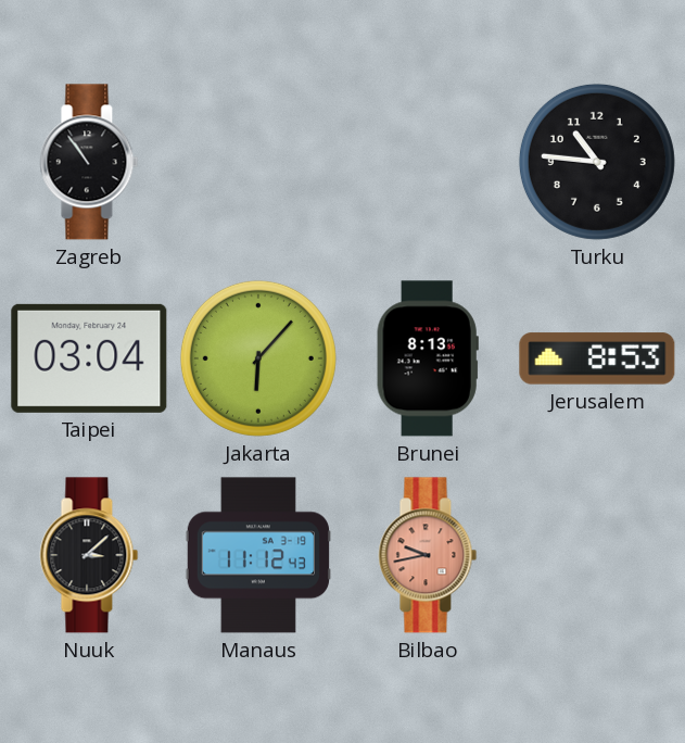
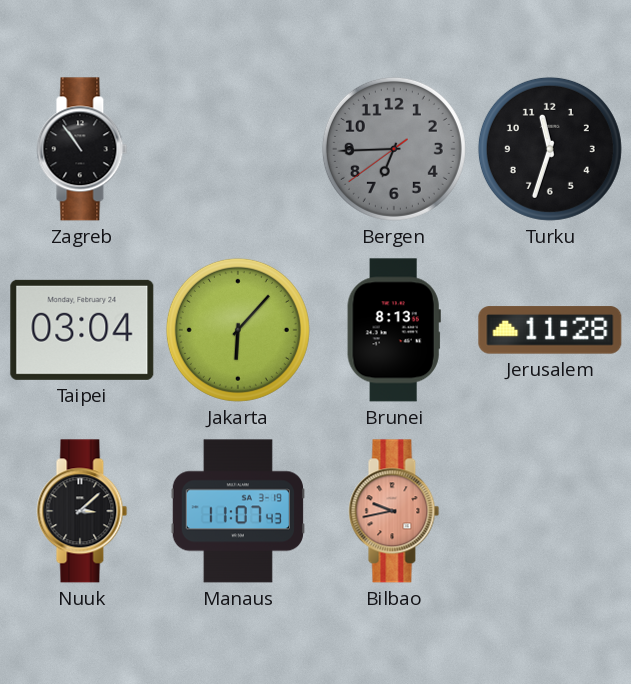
Bergen: none -> 6:44 (394, 149)
Turku: 10:46 -> 11:33 (550, 149)
Jerusalem: 8:53 -> 11:28 (550, 330)
Manaus: 11:12 -> 11:07 (237, 511)
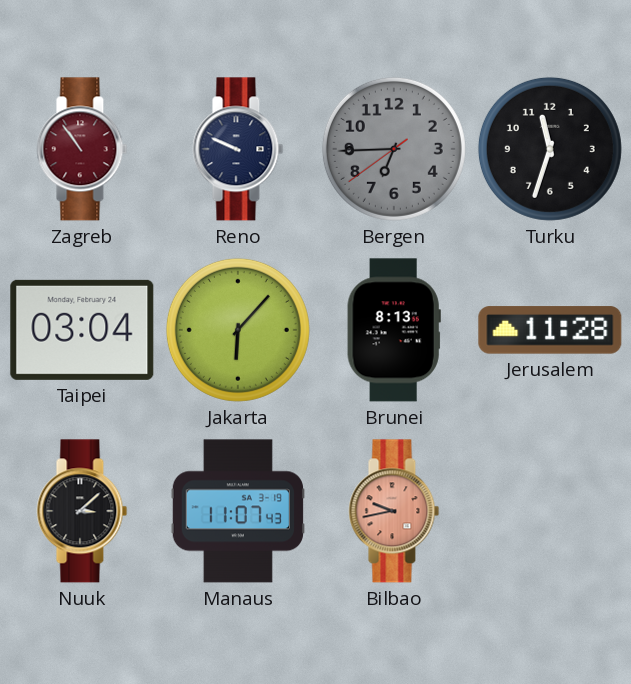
Zagreb dial: black -> burgundy (82, 149)
Reno: none -> 9:49 (238, 149)
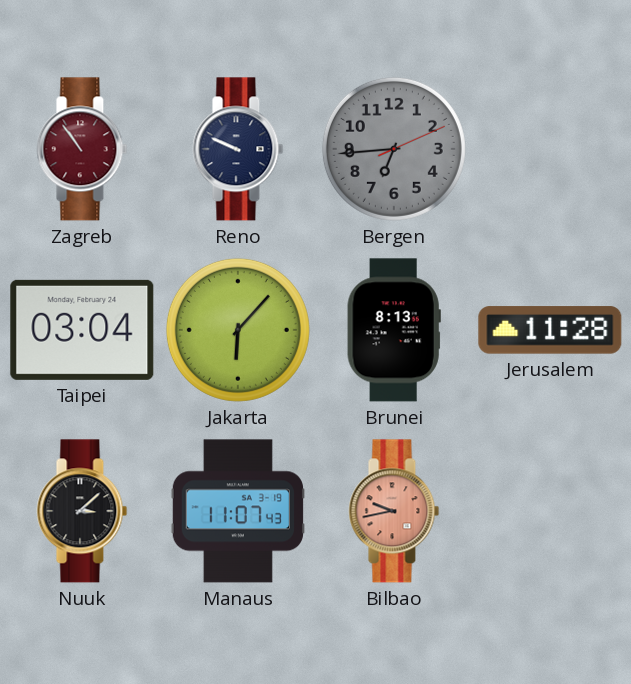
Bergen: 6:44:39 -> 6:44:11 (394, 149)
Turku: 11:33 -> none (550, 149)
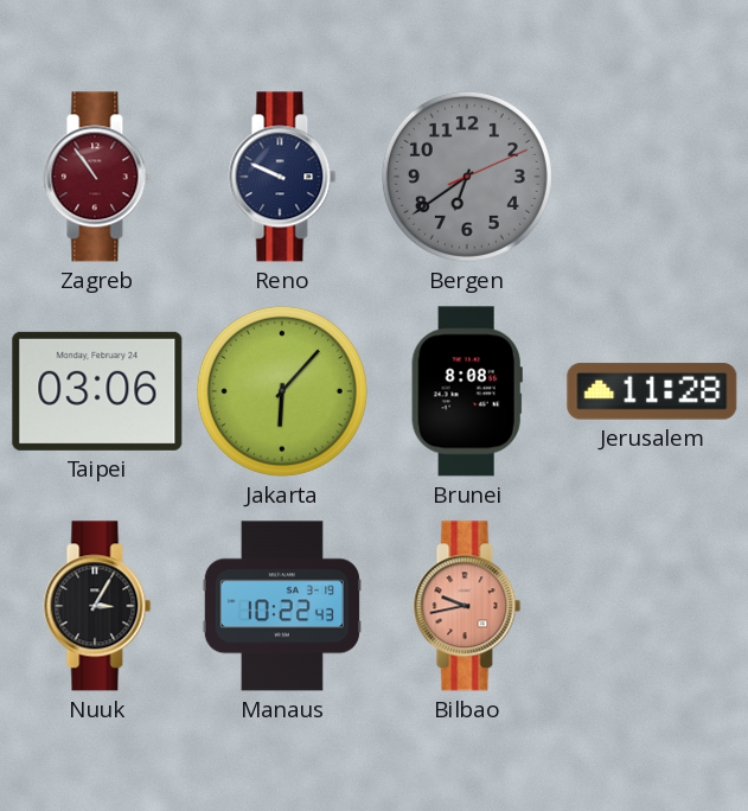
Bergen: 6:44 -> 6:39 (467, 177)
Taipei: 03:04 -> 03:06 (97, 391)
Brunei: 8:13 -> 8:08 (467, 391)
Nuuk: 3:08 -> 3:05 (97, 606)
Manaus: 11:07 -> 10:22 (281, 606)
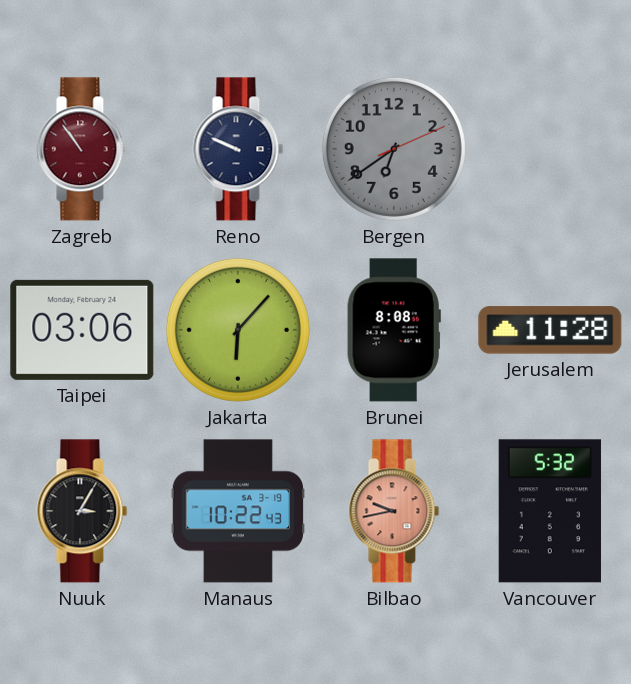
Vancouver: none -> 5:32 (550, 511)
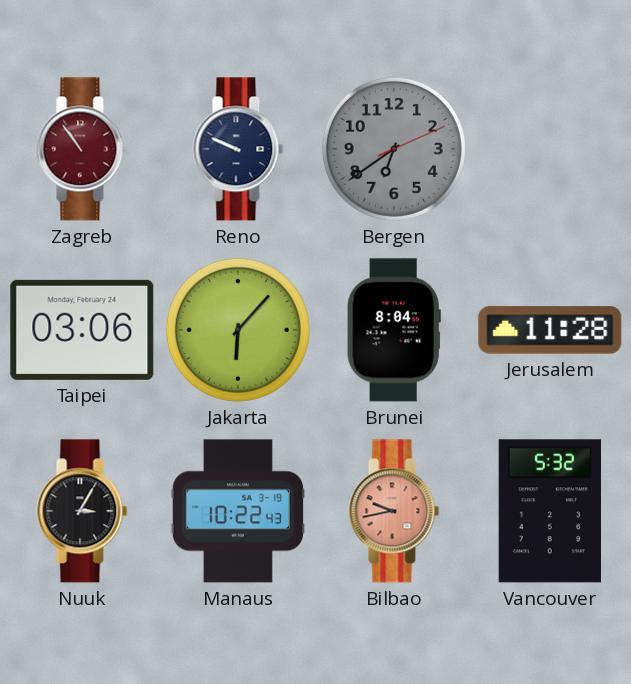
Brunei: 8:08 -> 8:04 (394, 330)
